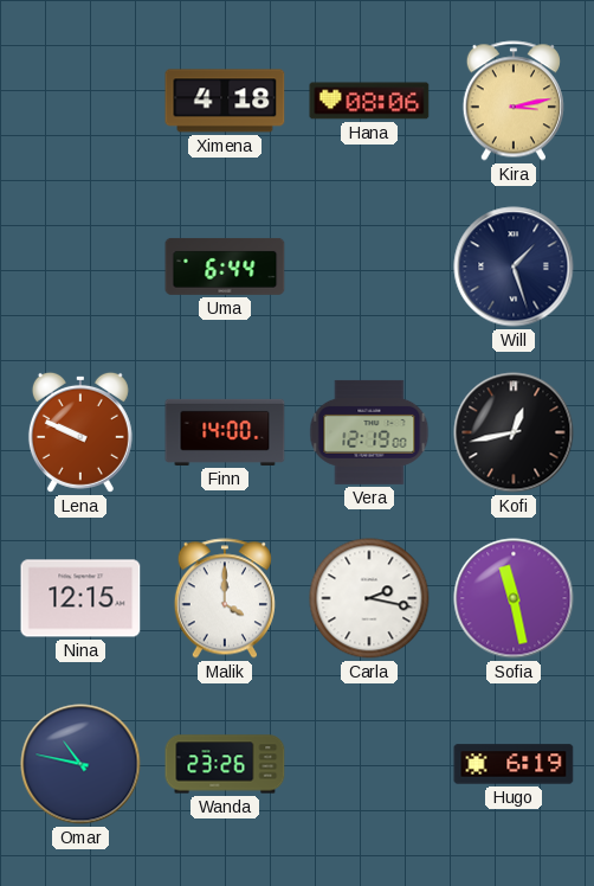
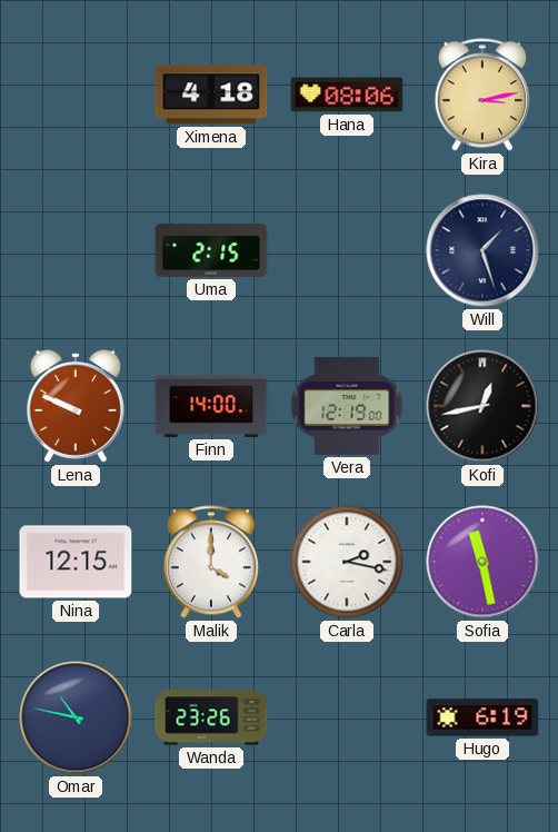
Uma: 6:44 -> 2:15 (211, 250)
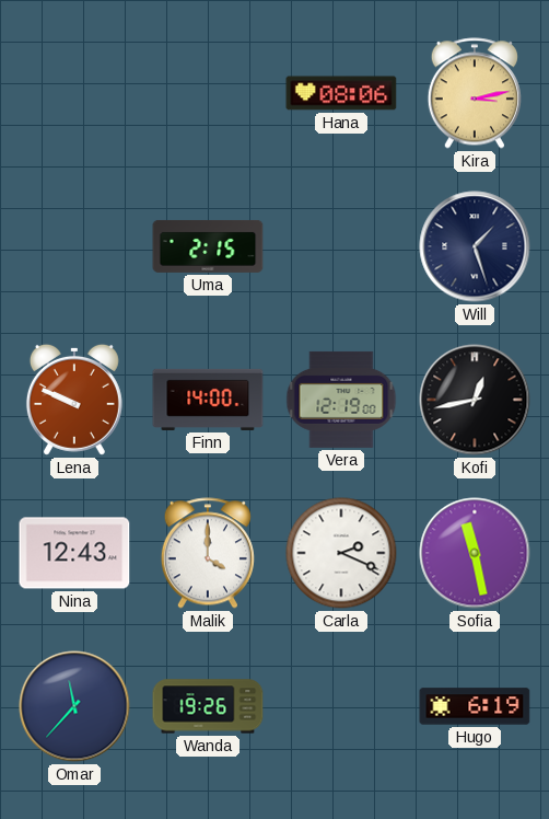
Ximena: 4:18 -> none (211, 95)
Nina: 12:15 -> 12:43 (74, 553)
Carla: 2:17 -> 2:19 (341, 553)
Omar: 10:47 -> 11:37 (74, 706)
Wanda: 23:26 -> 19:26 (208, 706)
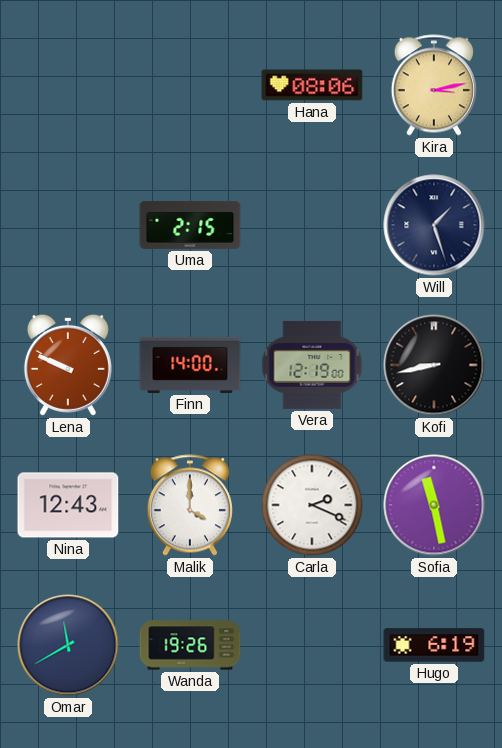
Kofi: 12:43 -> 8:43 (434, 365)
Omar: 11:37 -> 11:40 (68, 645)
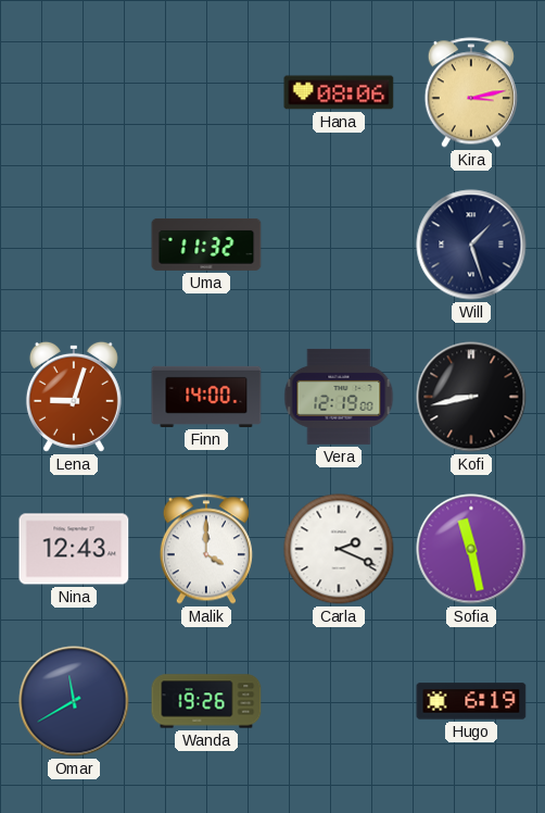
Uma: 2:15 -> 11:32 (206, 245)
Lena: 9:49 -> 9:03 (74, 397)
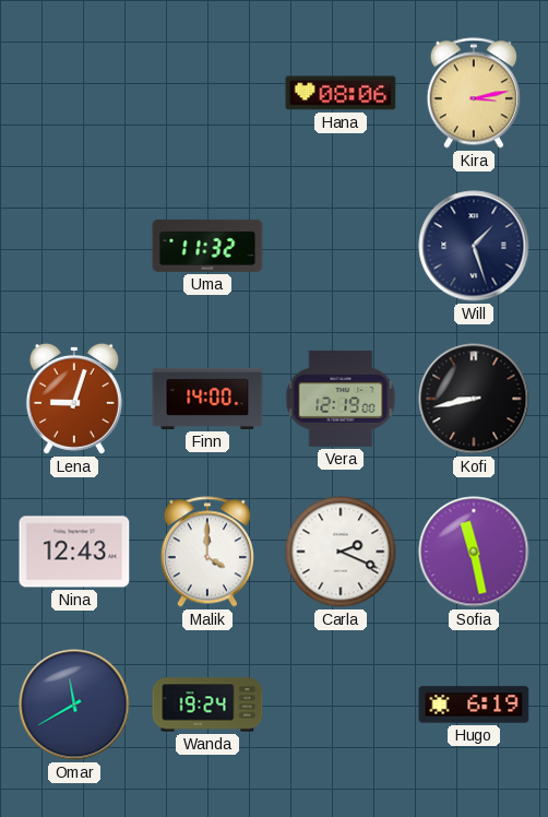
Wanda: 19:26 -> 19:24 (207, 704)
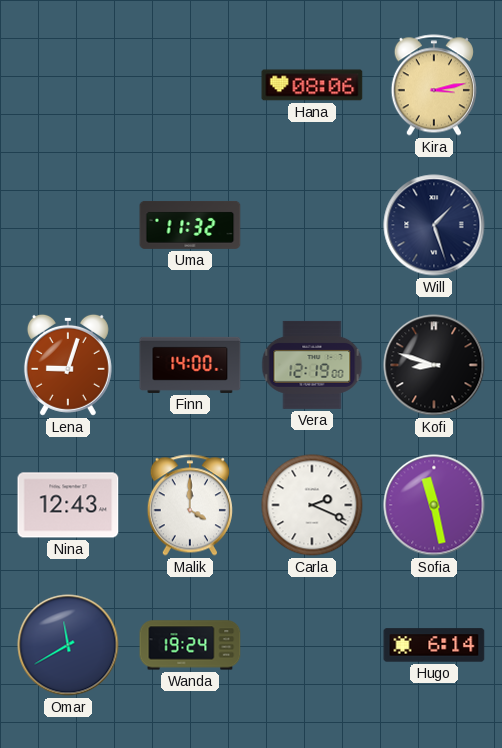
Kofi: 8:43 -> 8:48 (434, 365)
Hugo: 6:19 -> 6:14 (434, 645)
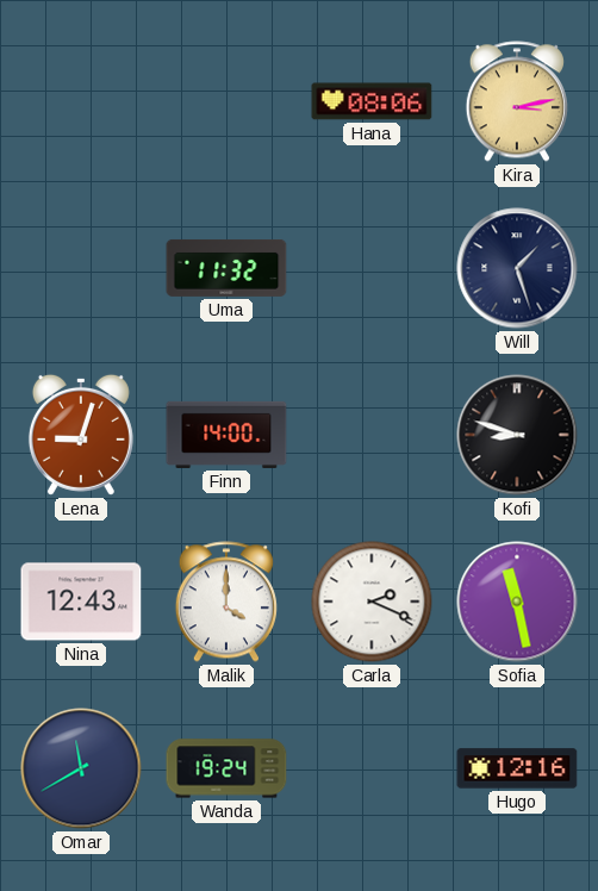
Vera: 12:19 -> none (312, 365)
Hugo: 6:14 -> 12:16 (517, 768)
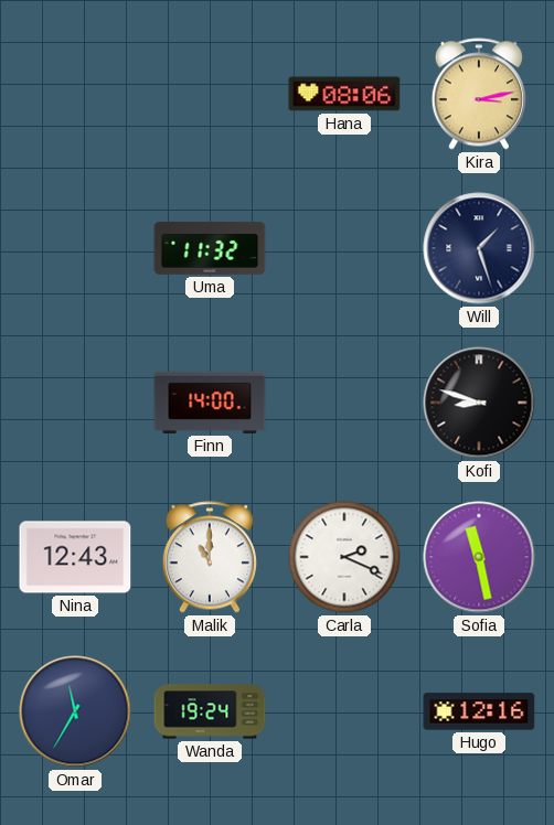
Lena: 9:03 -> none (81, 435)
Malik: 4:00 -> 11:00 (210, 557)
Omar: 11:40 -> 11:35 (75, 711)
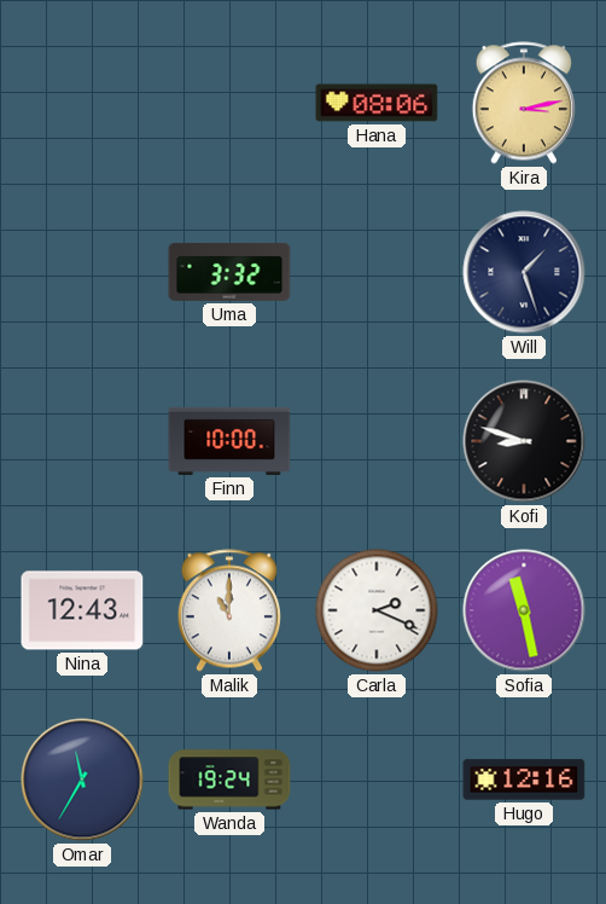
Uma: 11:32 -> 3:32 (229, 272)
Finn: 14:00 -> 10:00 (229, 441)
